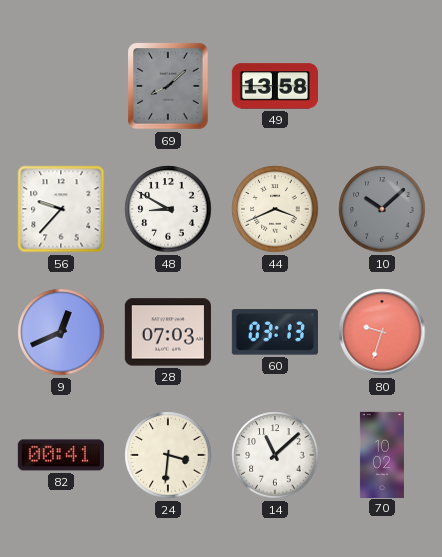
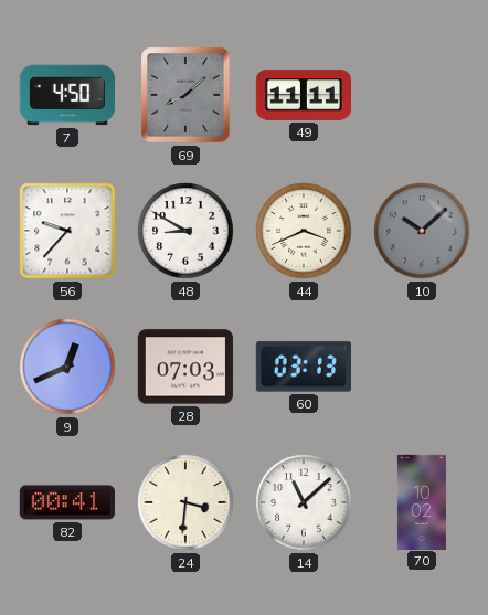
7: none -> 4:50 (67, 95)
49: 13:58 -> 11:11 (303, 95)
80: 9:33 -> none (382, 332)
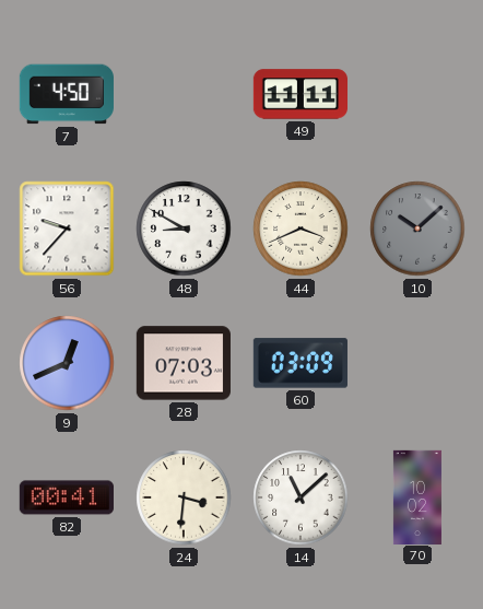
69: 8:08 -> none (185, 95)
60: 03:13 -> 03:09 (301, 363)
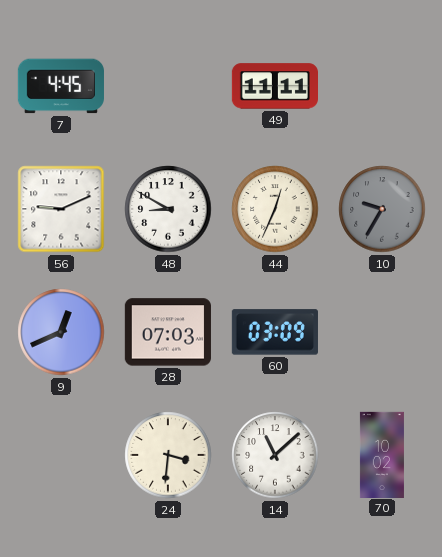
7: 4:50 -> 4:45 (61, 86)
56: 9:37 -> 9:11 (61, 209)
44: 3:41 -> 12:34 (275, 209)
10: 10:08 -> 9:35 (382, 209)
82: 00:41 -> none (67, 497)
